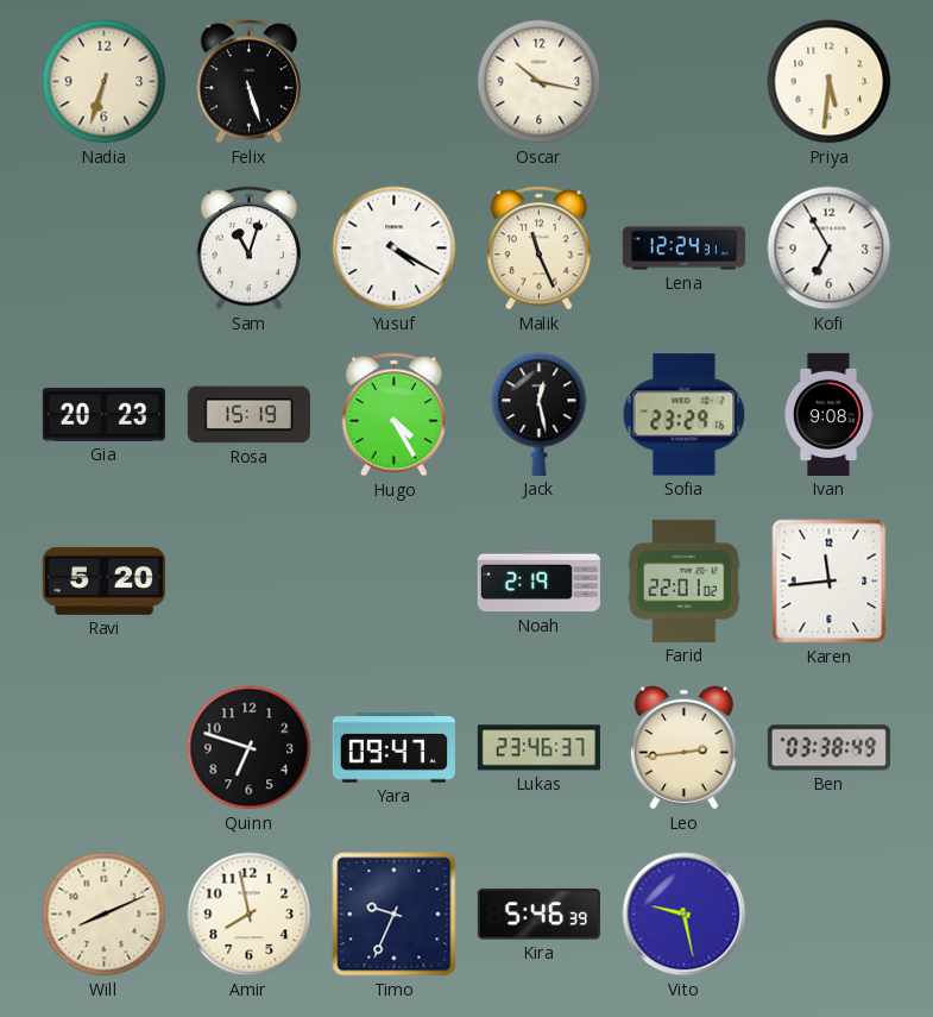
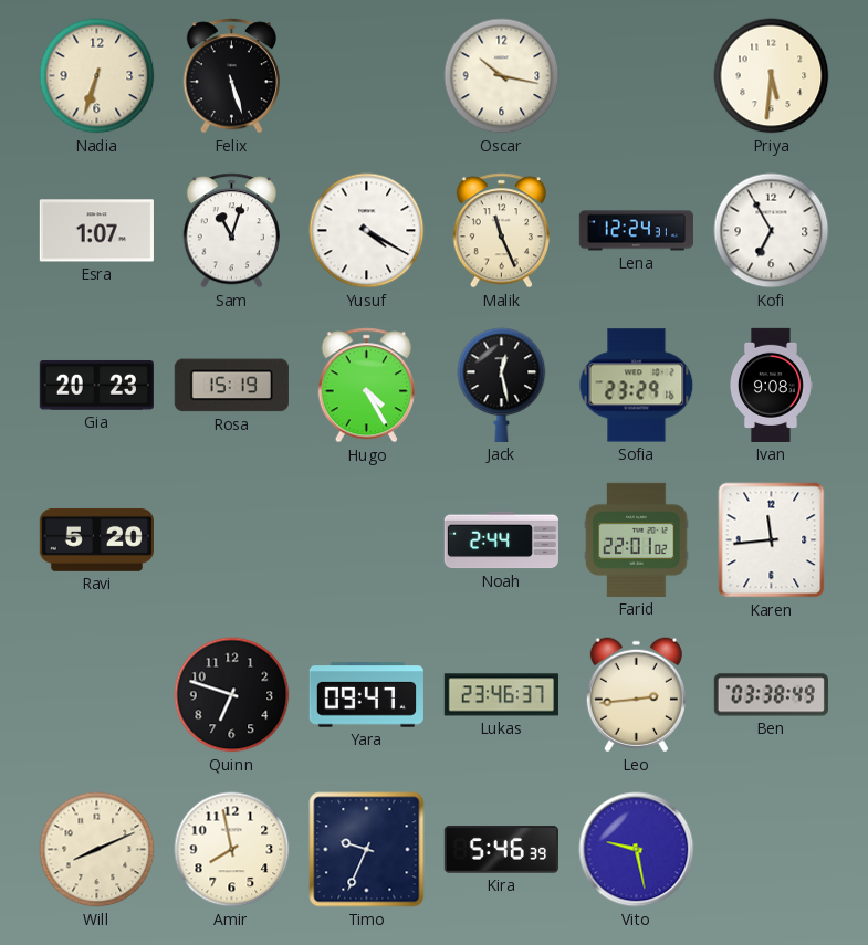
Esra: none -> 1:07 (96, 231)
Noah: 2:19 -> 2:44 (501, 540)
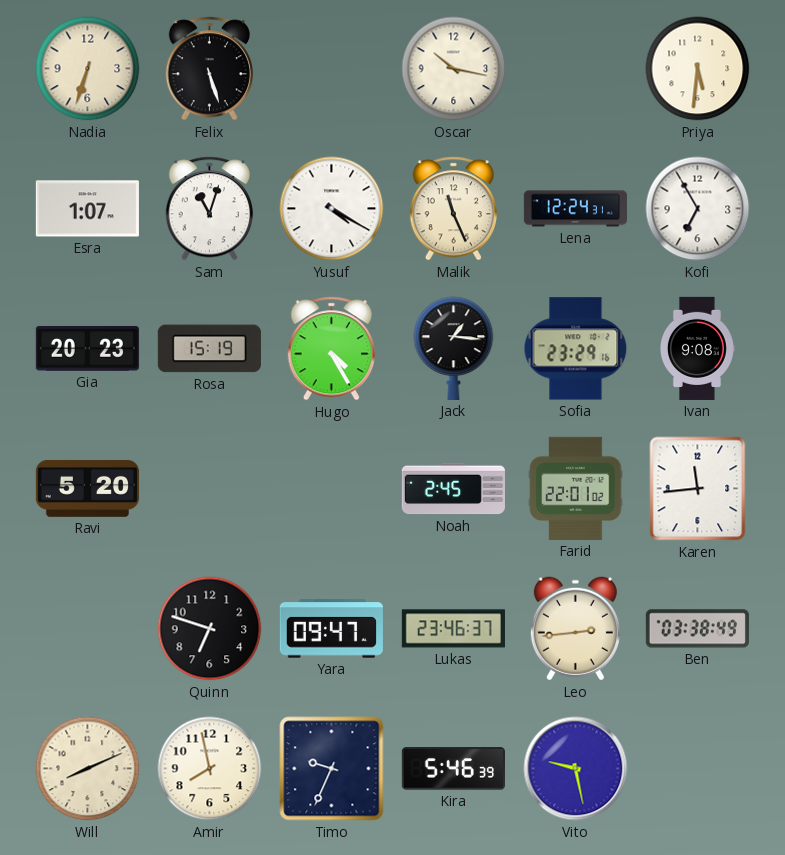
Jack: 12:28 -> 1:16 (454, 348)
Noah: 2:44 -> 2:45 (453, 489)
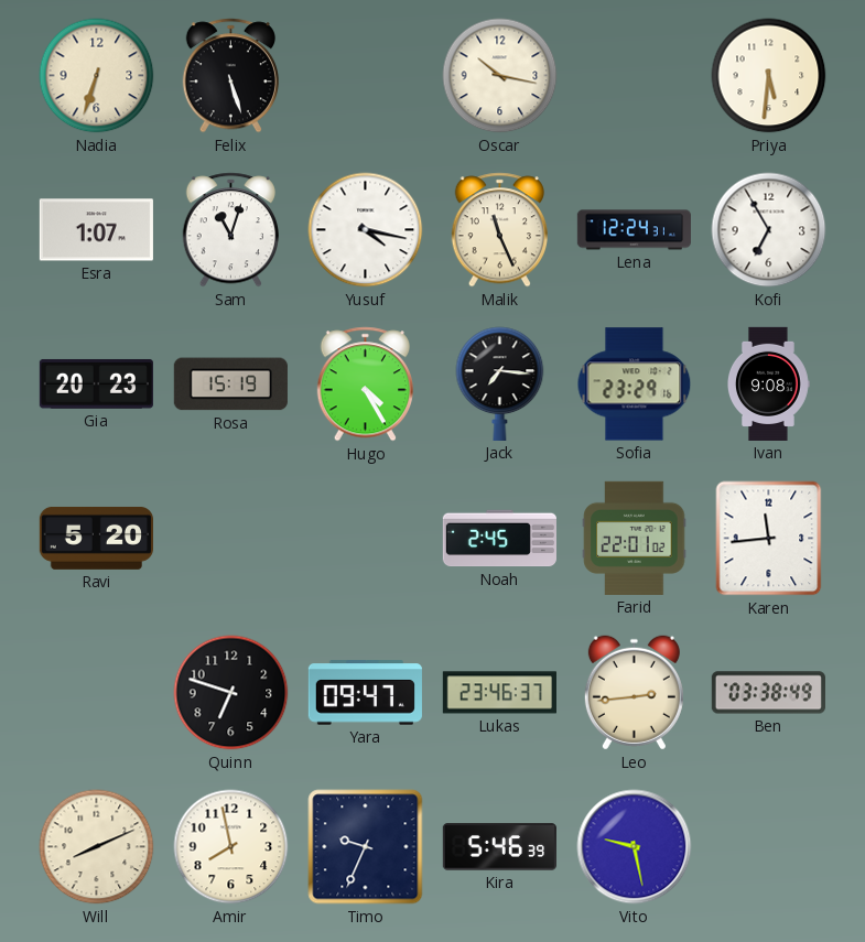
Yusuf: 4:20 -> 4:17 (366, 230)
Jack: 1:16 -> 7:16 (500, 383)
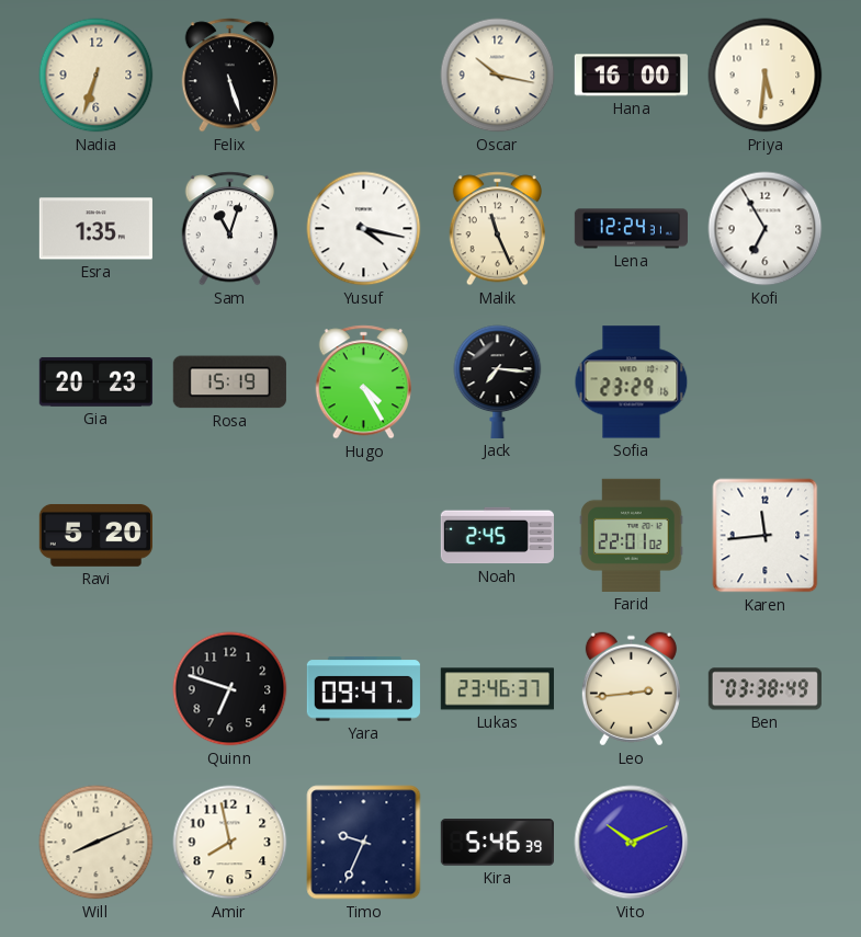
Hana: none -> 16:00 (631, 76)
Esra: 1:07 -> 1:35 (95, 229)
Ivan: 9:08 -> none (769, 383)
Vito: 9:28 -> 10:11 (632, 843)
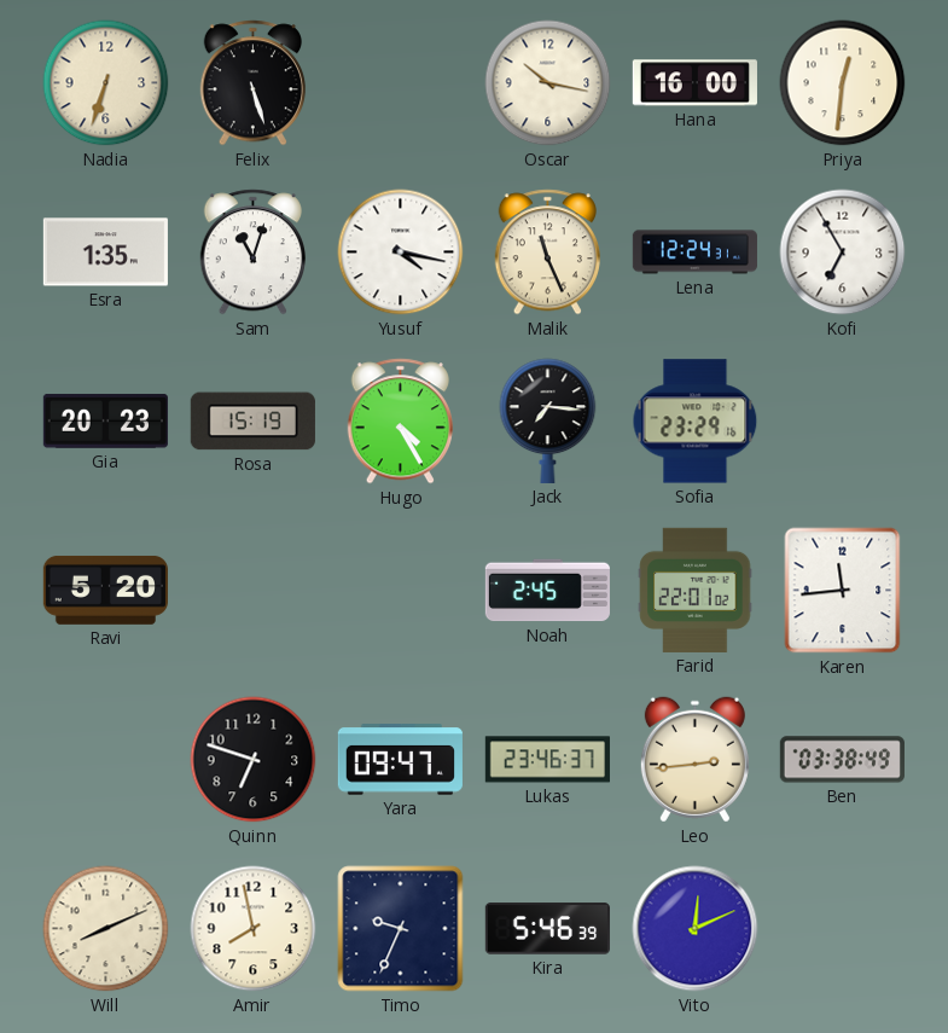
Priya: 5:31 -> 12:31 (843, 83)
Vito: 10:11 -> 12:11 (696, 929)
